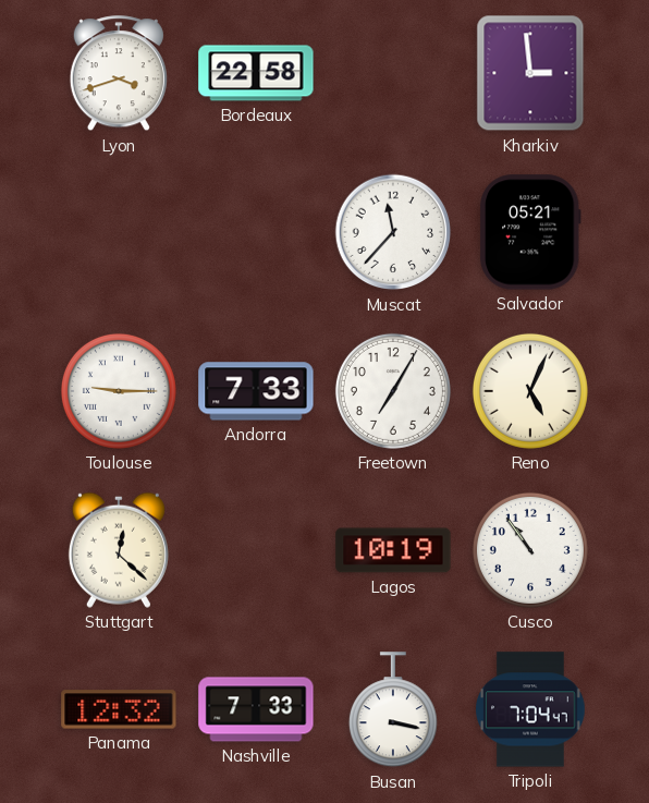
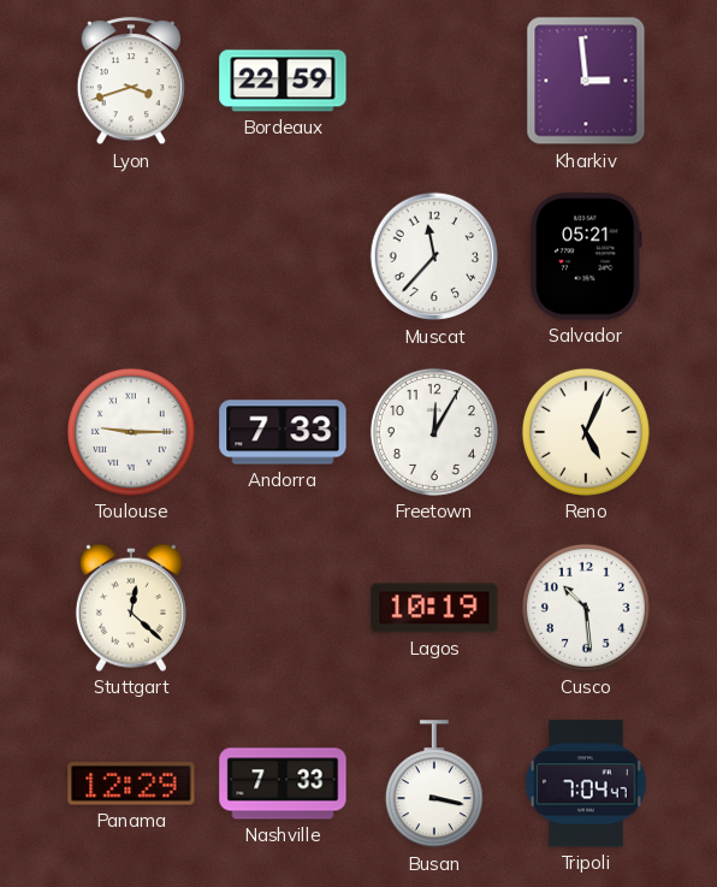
Bordeaux: 22:58 -> 22:59 (283, 81)
Freetown: 7:05 -> 12:05 (434, 432)
Cusco: 10:54 -> 10:29 (586, 608)
Panama: 12:32 -> 12:29 (131, 783)
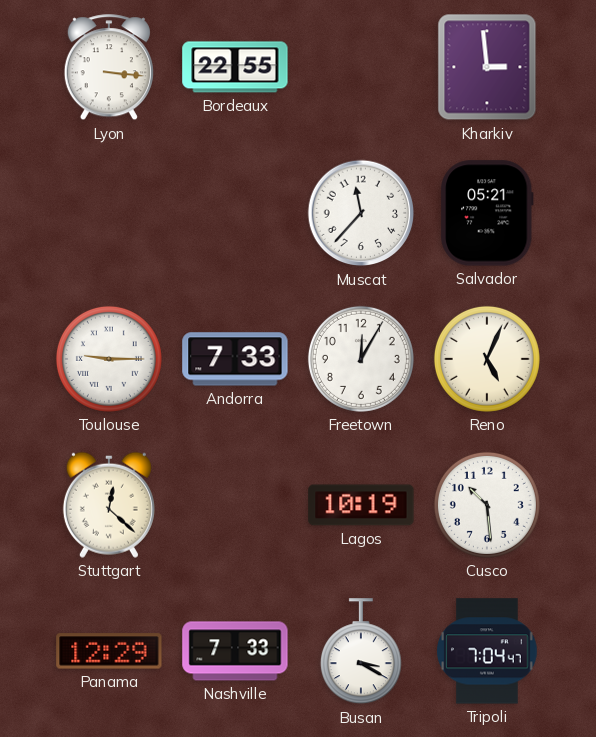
Lyon: 3:42 -> 3:16 (109, 68)
Bordeaux: 22:59 -> 22:55 (235, 67)
Busan: 3:17 -> 3:20 (361, 652)
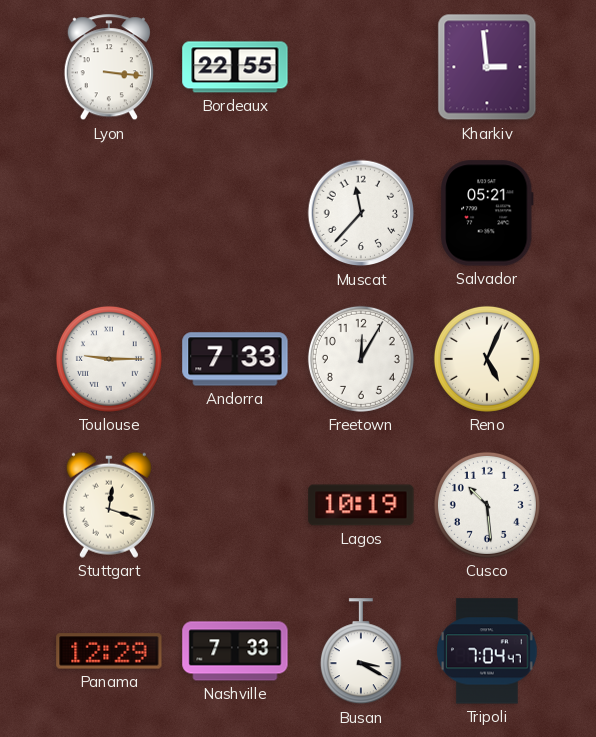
Stuttgart: 12:22 -> 12:18 (109, 505)
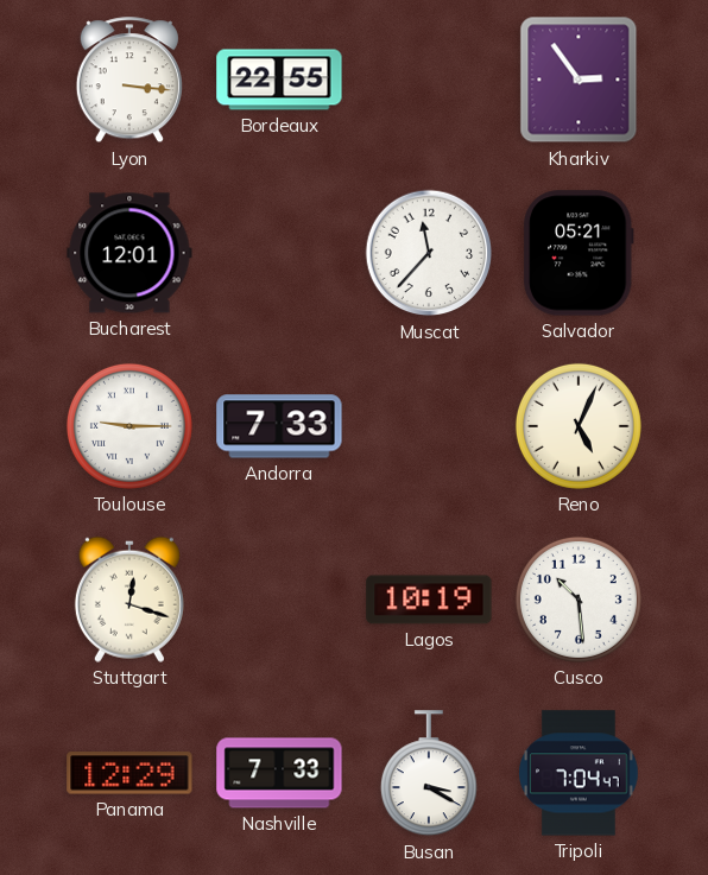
Kharkiv: 2:59 -> 2:54 (579, 80)
Bucharest: none -> 12:01 (129, 253)
Freetown: 12:05 -> none (361, 359)
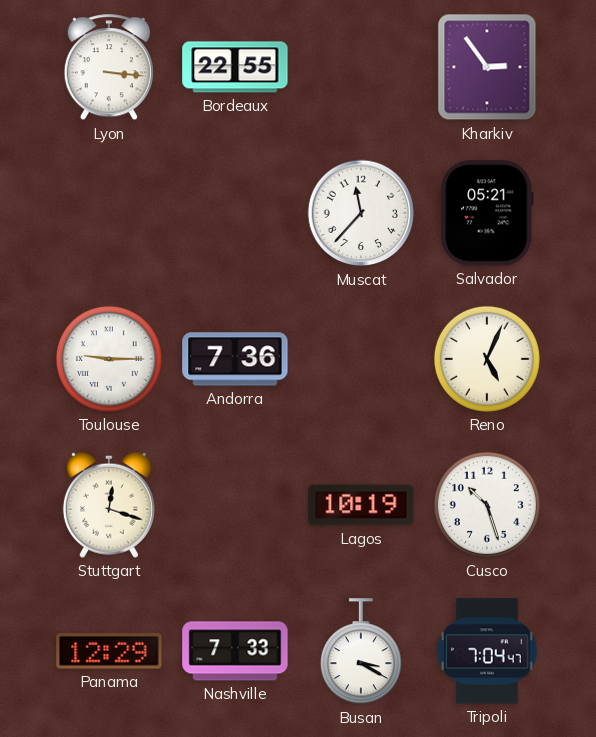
Bucharest: 12:01 -> none (129, 253)
Andorra: 7:33 -> 7:36 (235, 359)
Cusco: 10:29 -> 10:27 (487, 505)
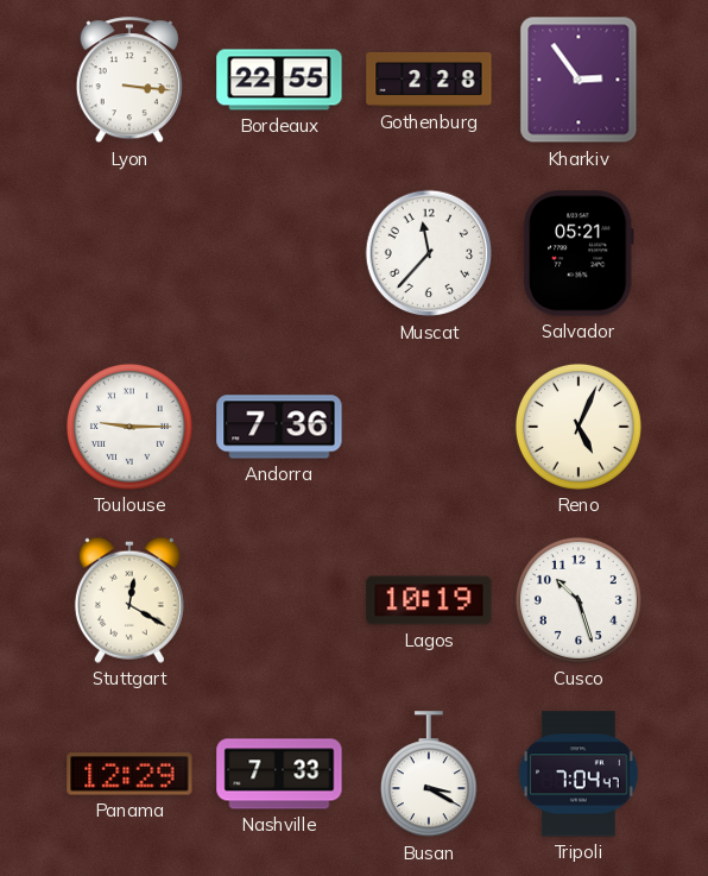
Gothenburg: none -> 2:28 (429, 80)
Stuttgart: 12:18 -> 12:20 (129, 600)
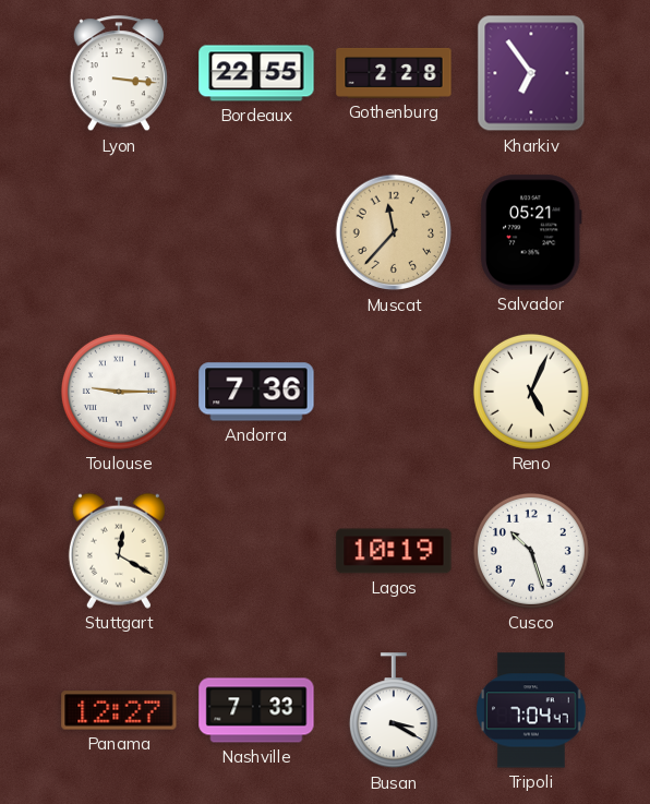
Kharkiv: 2:54 -> 6:54 (531, 73)
Muscat dial: white -> champagne (394, 232)
Panama: 12:29 -> 12:27 (119, 710)
